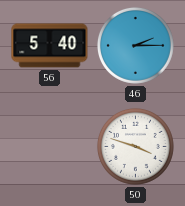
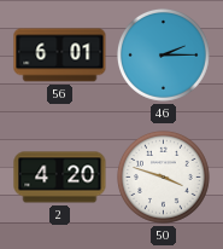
56: 5:40 -> 6:01 (60, 56)
2: none -> 4:20 (60, 178)
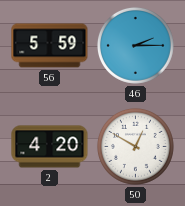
56: 6:01 -> 5:59 (50, 46)
50: 3:48 -> 12:50 (135, 146)
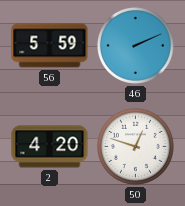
46: 2:15 -> 2:11 (135, 45)
50: 12:50 -> 12:48 (135, 146)
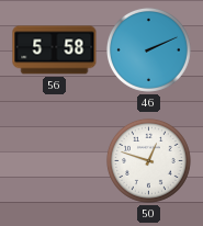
56: 5:59 -> 5:58 (55, 50)
2: 4:20 -> none (50, 147)
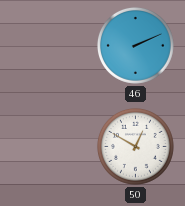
56: 5:58 -> none (55, 50)
50: 12:48 -> 12:50 (135, 146)
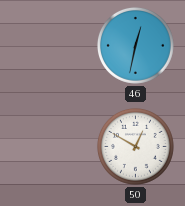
46: 2:11 -> 12:32 (135, 45)
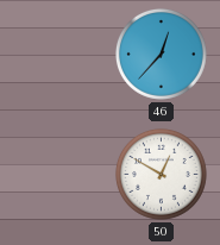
46: 12:32 -> 12:37 (161, 54)
